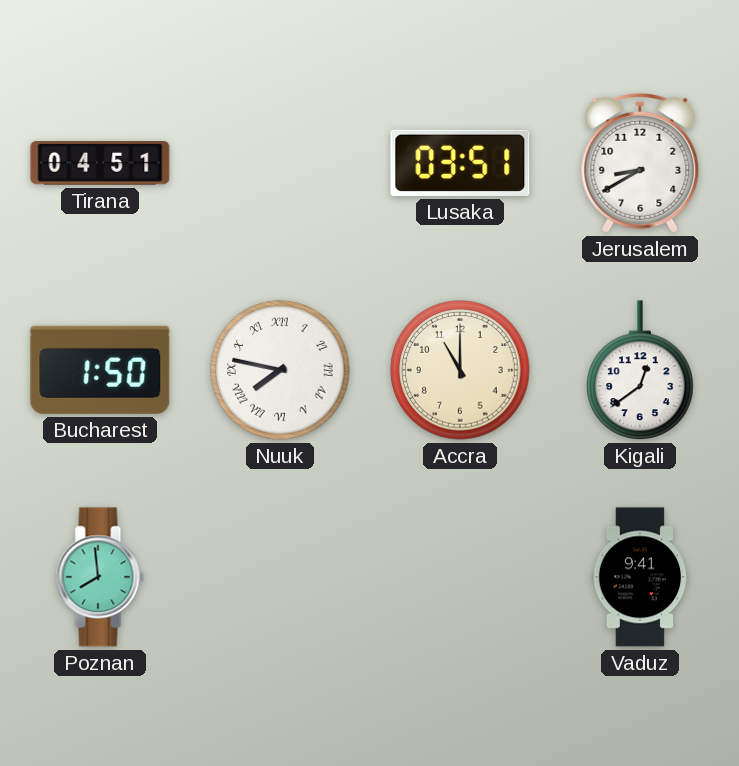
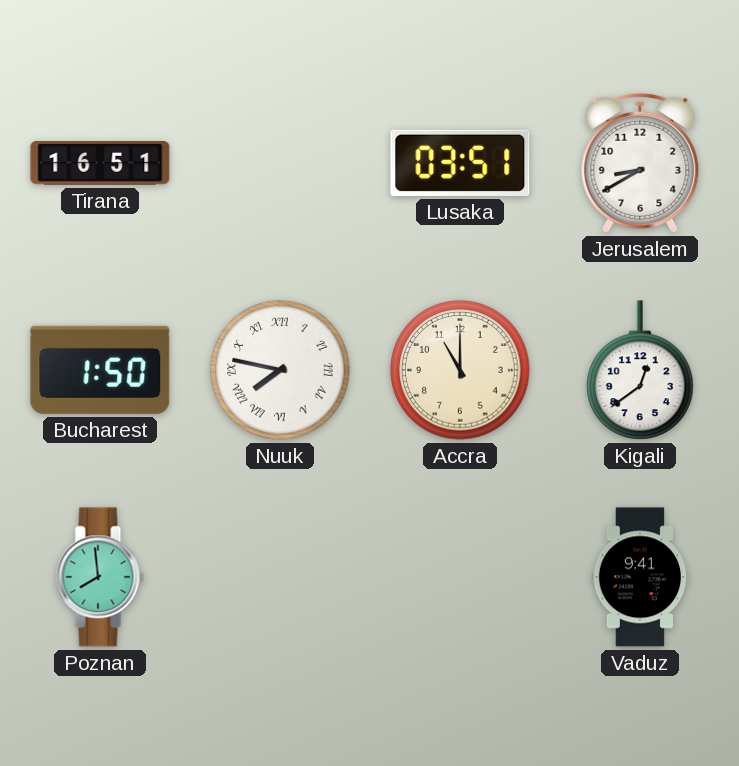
Tirana: 04:51 -> 16:51 (100, 163)
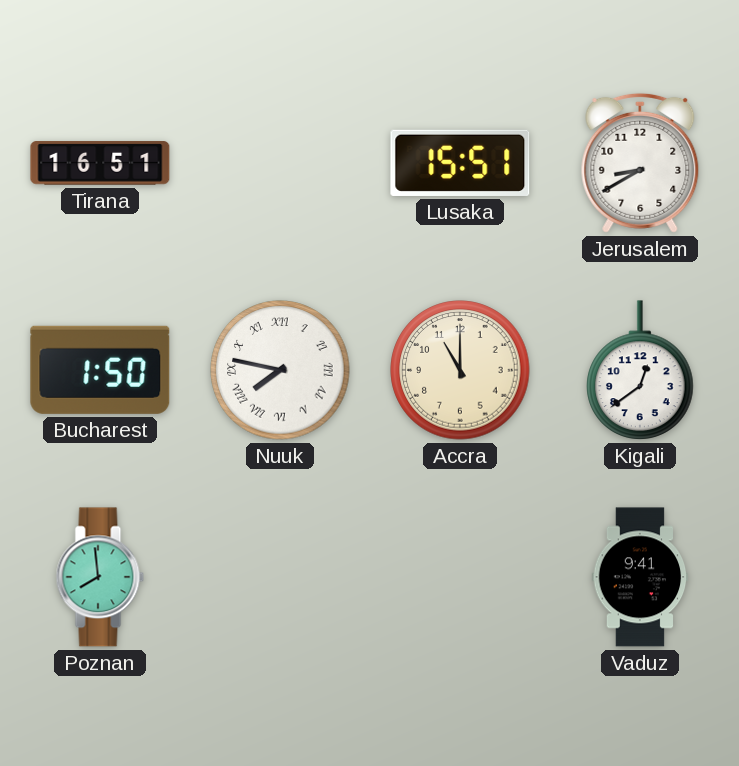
Lusaka: 03:51 -> 15:51 (460, 163)
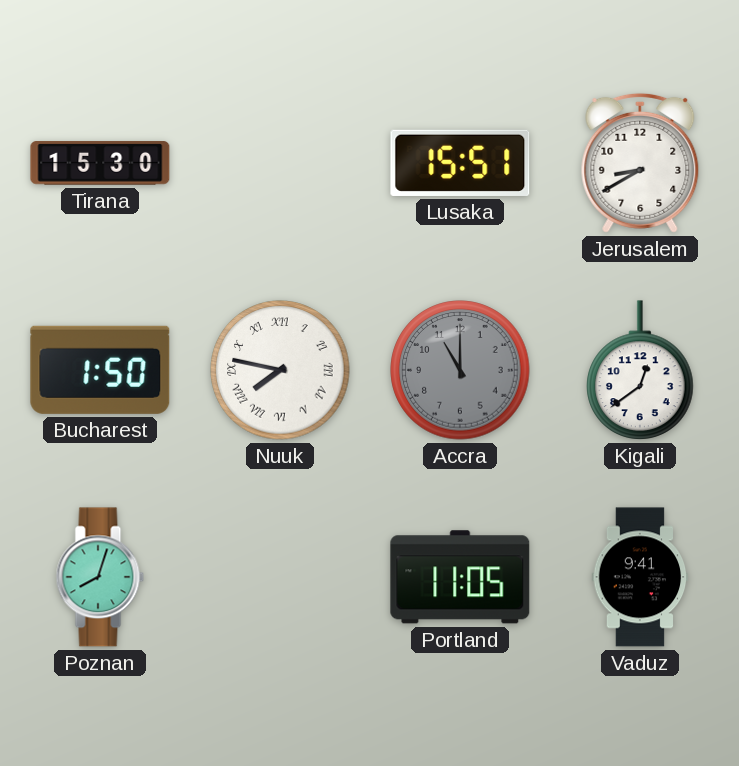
Tirana: 16:51 -> 15:30 (100, 163)
Accra dial: cream -> grey (460, 370)
Poznan: 7:59 -> 8:03 (100, 577)
Portland: none -> 11:05 (460, 577)
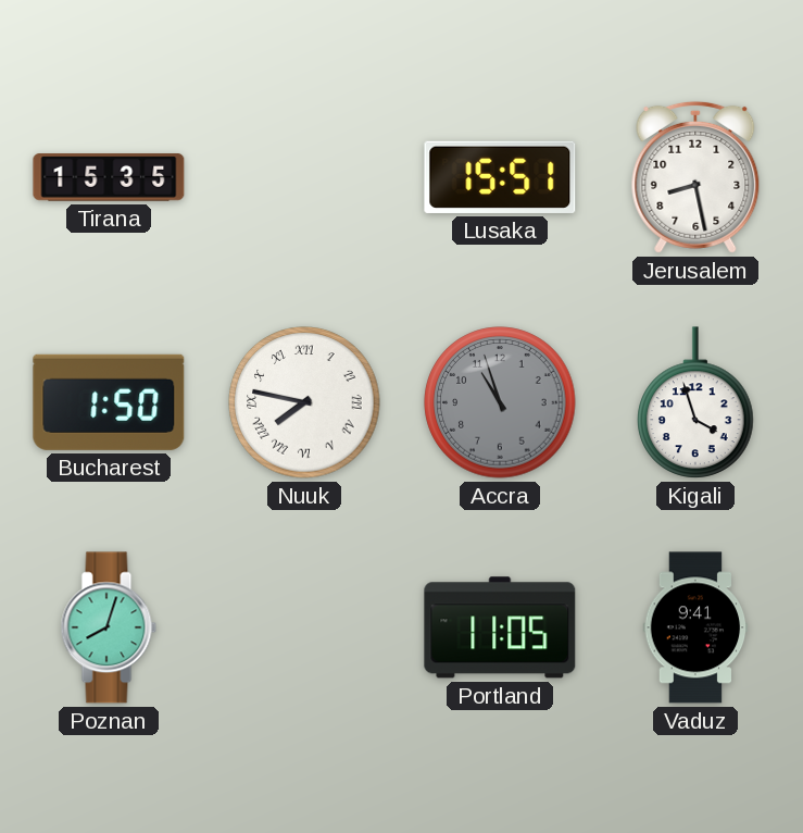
Tirana: 15:30 -> 15:35 (109, 177)
Jerusalem: 8:40 -> 8:28 (695, 177)
Accra: 11:00 -> 10:57 (500, 402)
Kigali: 12:39 -> 3:57 (695, 402)
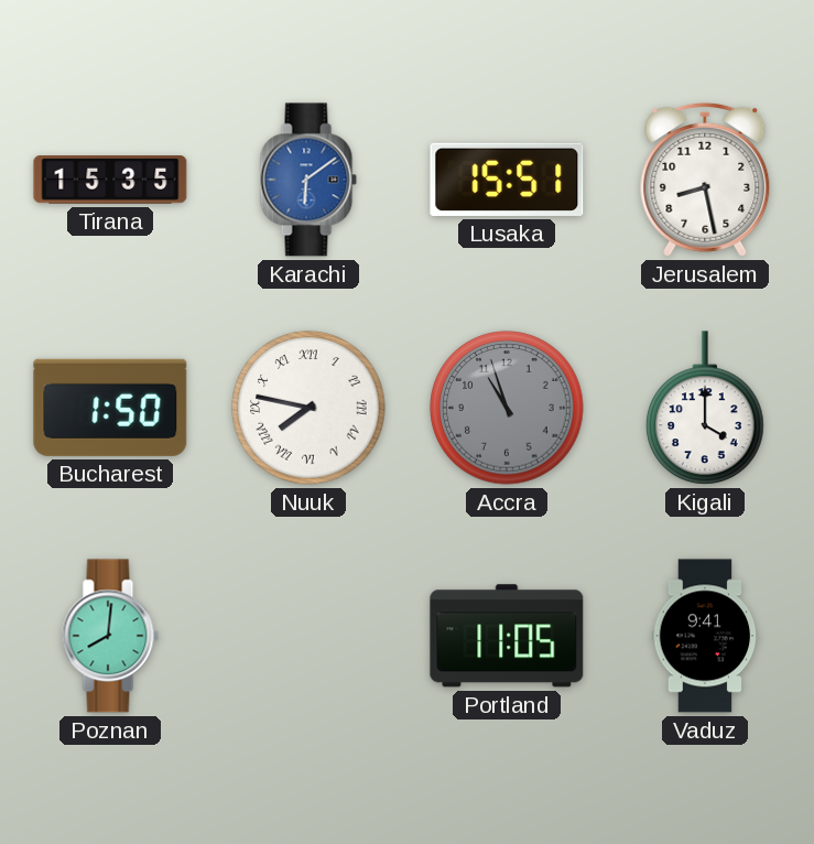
Karachi: none -> 6:09 (308, 180)
Kigali: 3:57 -> 4:00 (705, 408)
Poznan: 8:03 -> 8:01 (110, 636)
